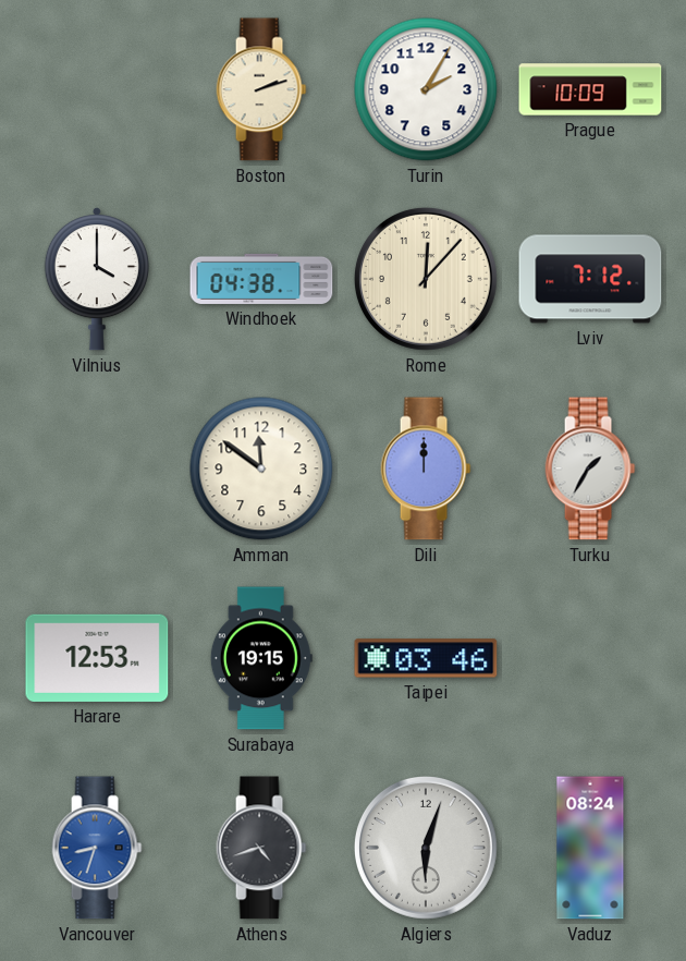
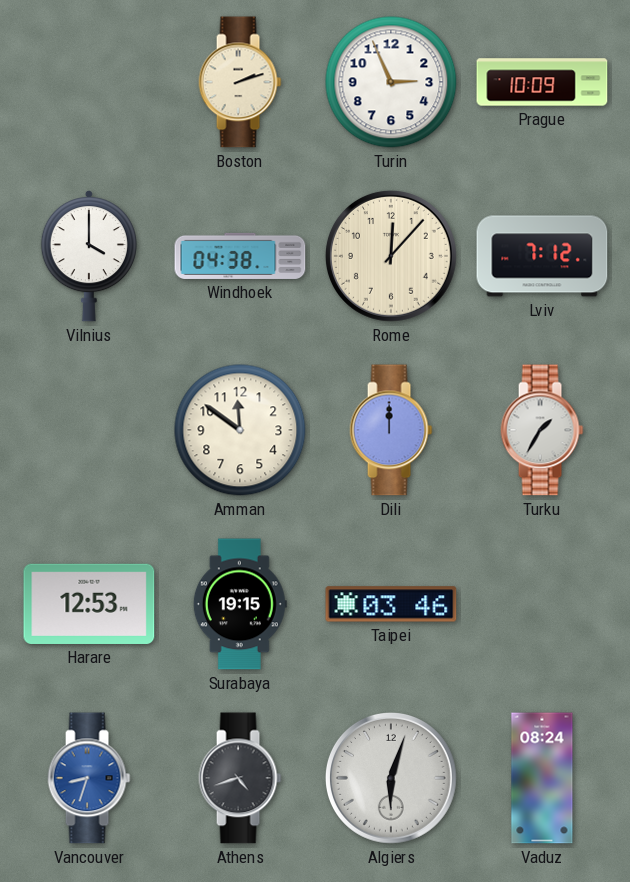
Turin: 2:05 -> 2:56 (391, 82)
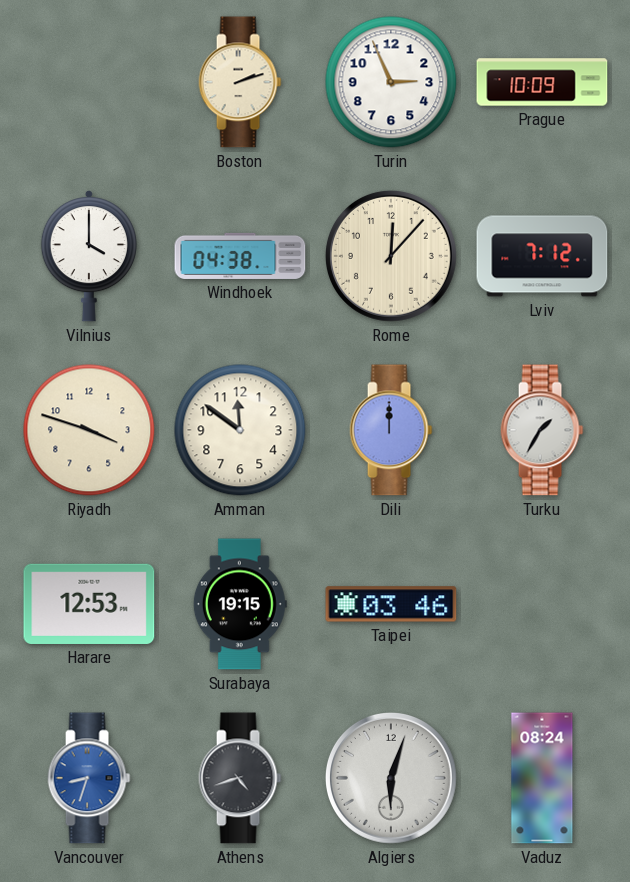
Riyadh: none -> 3:48 (89, 430)
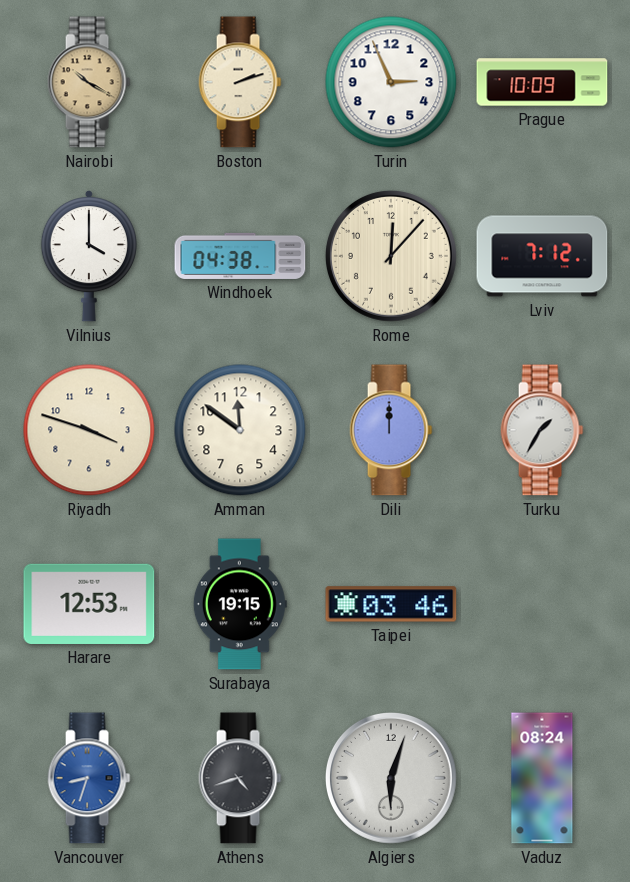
Nairobi: none -> 10:20 (89, 82)
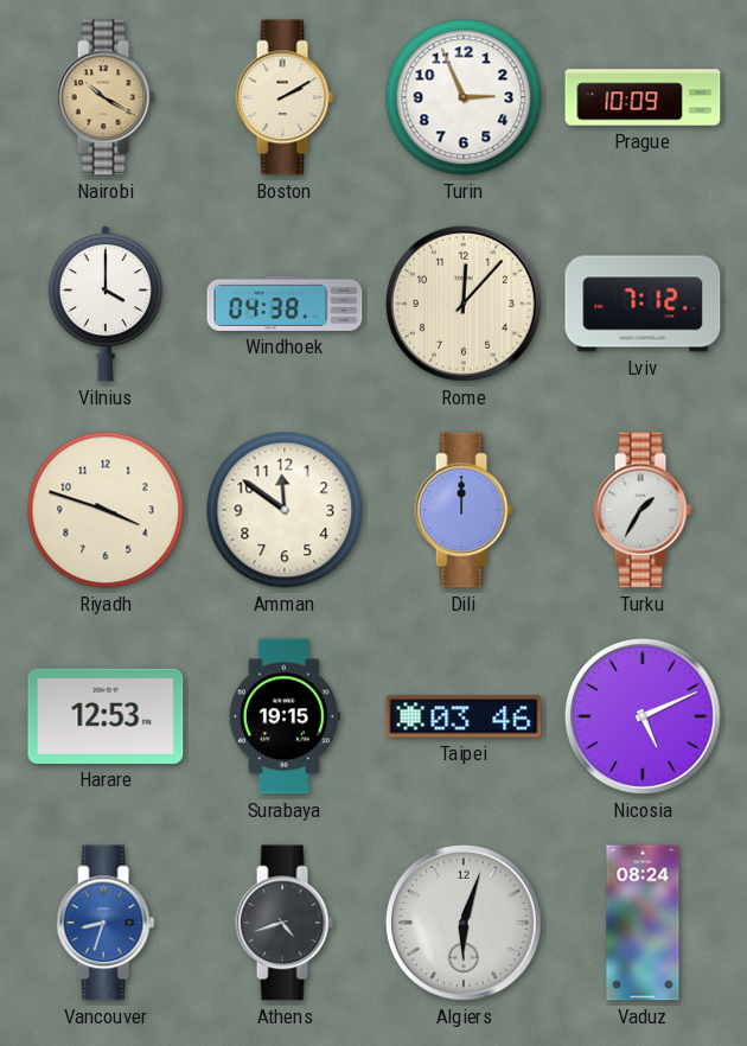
Boston: 2:12 -> 2:10 (285, 97)
Nicosia: none -> 5:11 (643, 716)
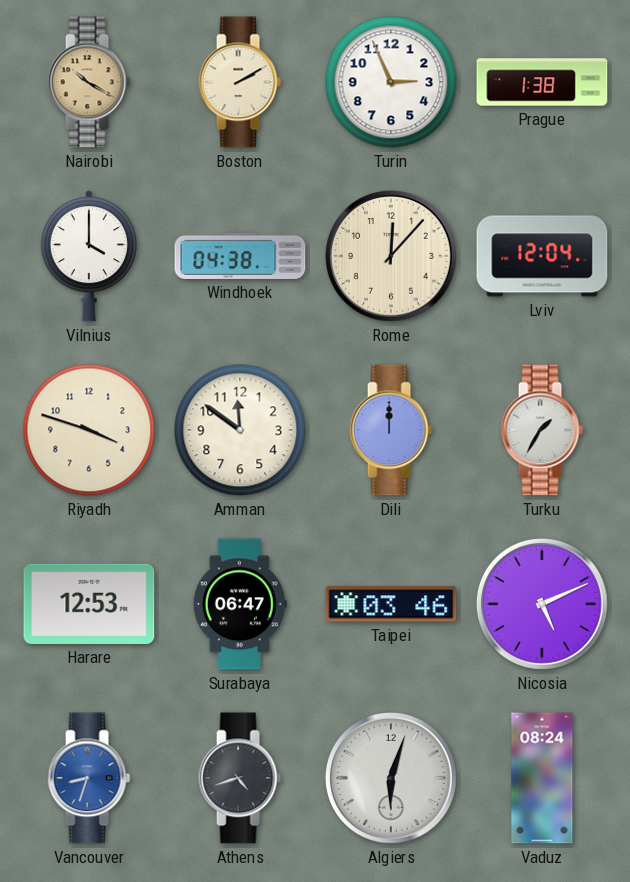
Prague: 10:09 -> 1:38 (542, 82)
Lviv: 7:12 -> 12:04 (542, 256)
Surabaya: 19:15 -> 06:47 (240, 604)
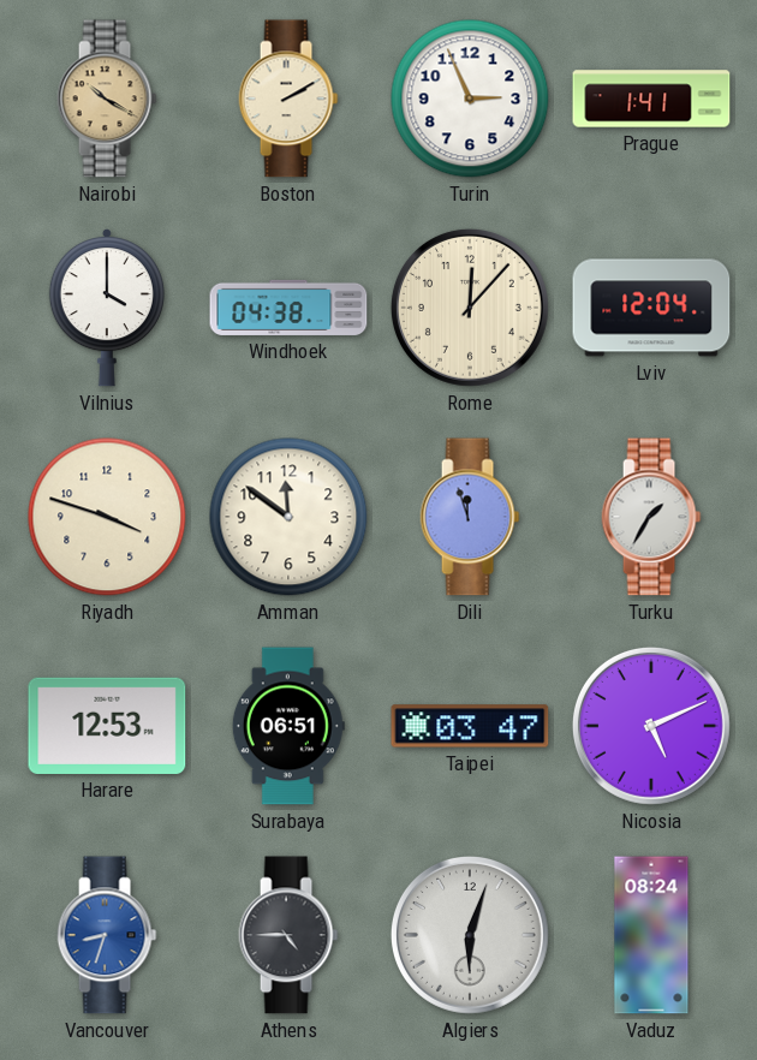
Prague: 1:38 -> 1:41 (651, 99)
Dili: 12:00 -> 11:57 (470, 517)
Surabaya: 06:47 -> 06:51 (288, 726)
Taipei: 03:46 -> 03:47 (470, 726)
Athens: 4:42 -> 4:45 (288, 935)
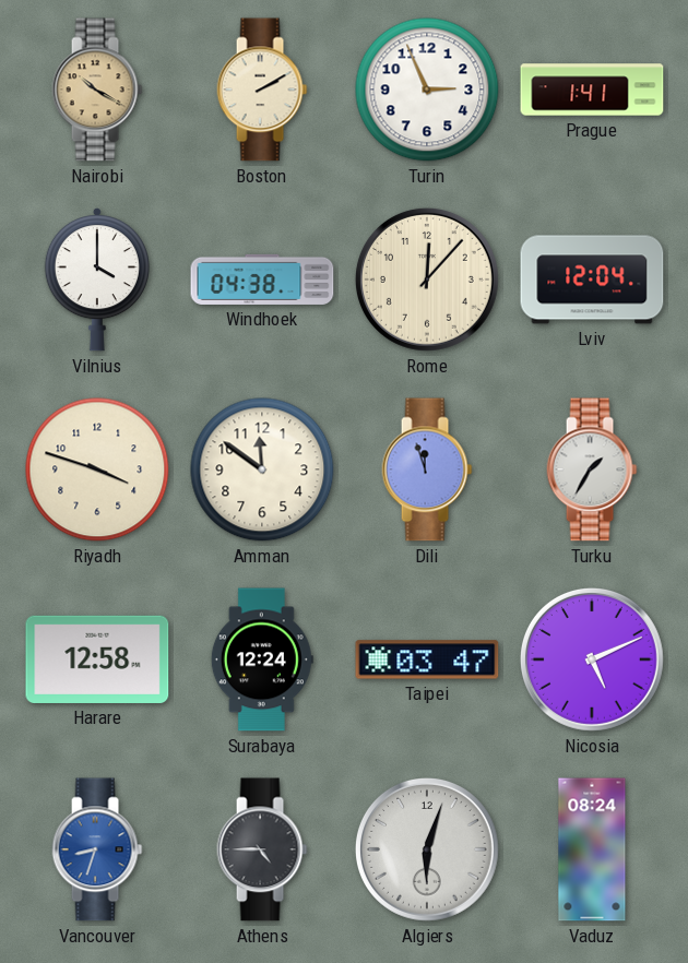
Harare: 12:53 -> 12:58 (97, 659)
Surabaya: 06:51 -> 12:24 (262, 659)
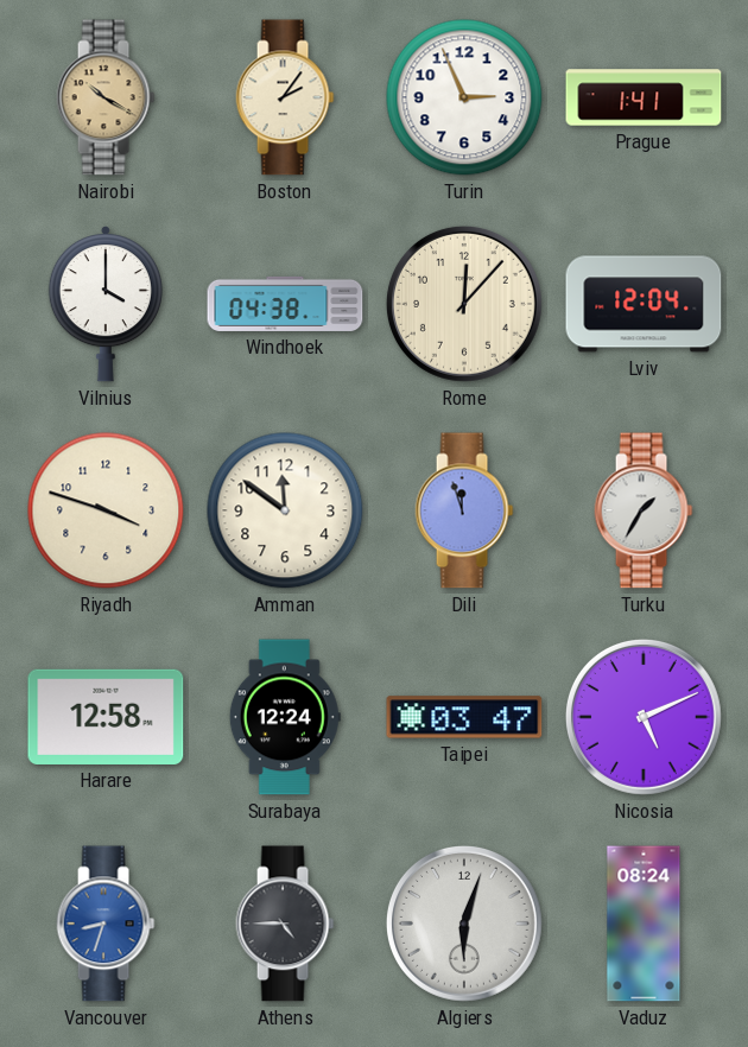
Boston: 2:10 -> 2:06 (285, 97)
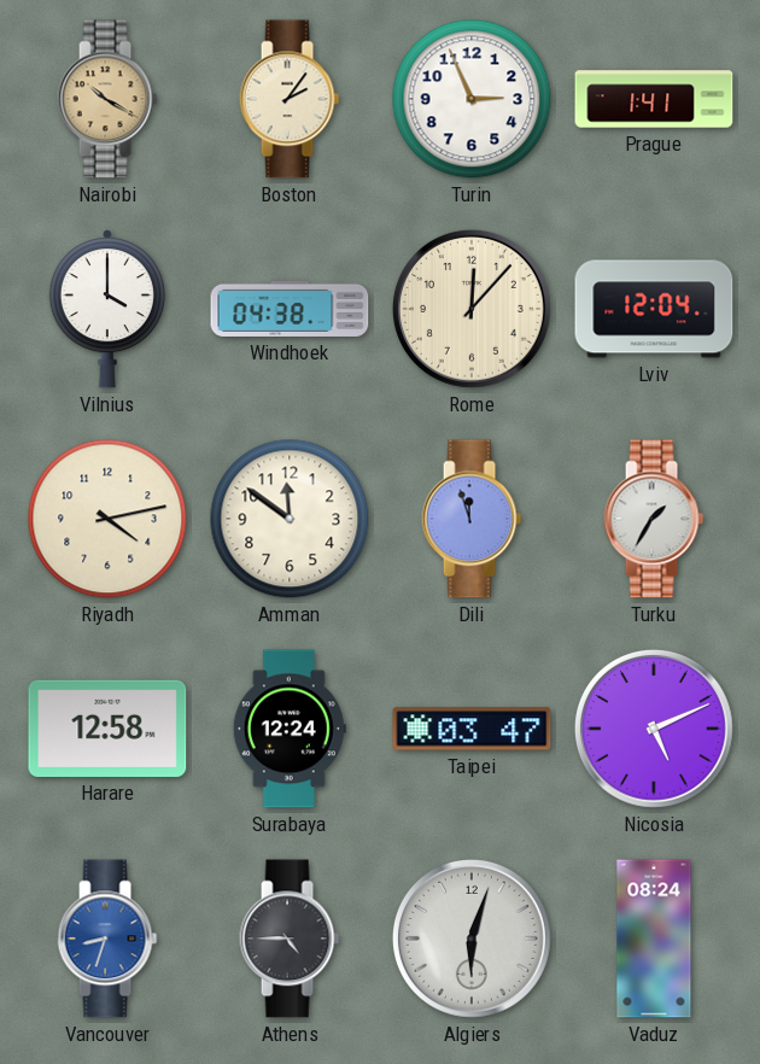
Riyadh: 3:48 -> 4:13 (107, 519)
